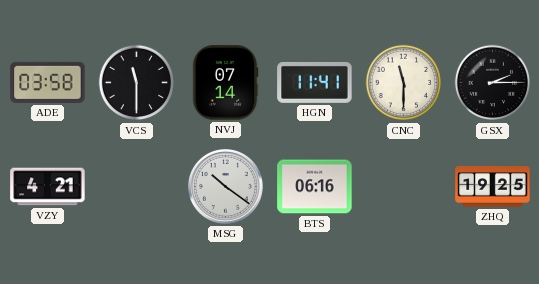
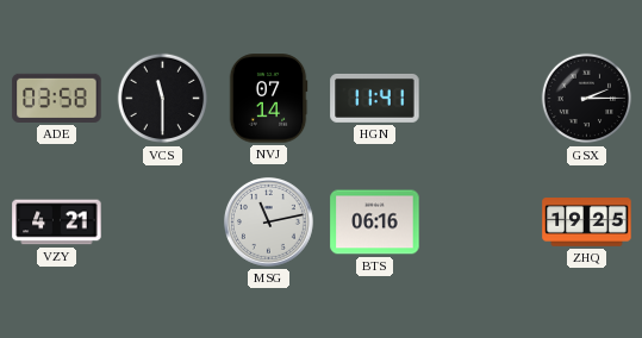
CNC: 11:30 -> none (404, 83)
MSG: 10:21 -> 11:13 (268, 221)
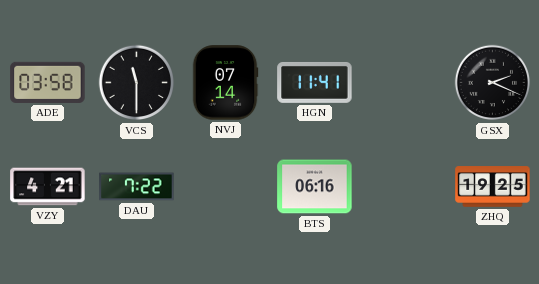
GSX: 2:15 -> 2:19 (493, 83)
DAU: none -> 7:22 (137, 187)
MSG: 11:13 -> none (268, 221)
